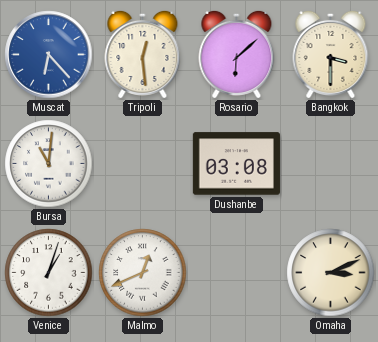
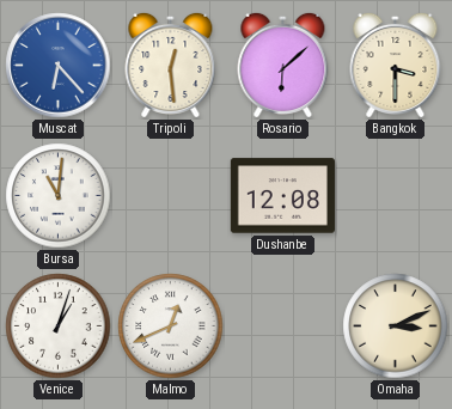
Dushanbe: 03:08 -> 12:08 (282, 196)
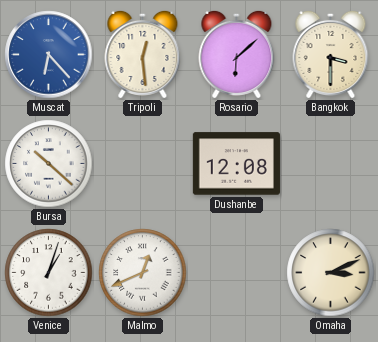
Bursa: 11:01 -> 10:22 (49, 164)
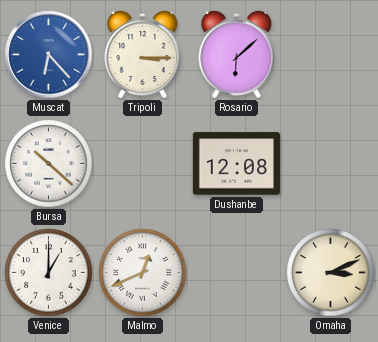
Tripoli: 12:29 -> 3:15 (143, 54)
Bangkok: 3:30 -> none (331, 54)
Venice: 1:03 -> 1:00 (49, 273)
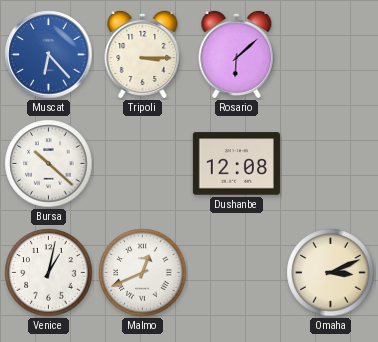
Venice: 1:00 -> 1:02 (49, 273)
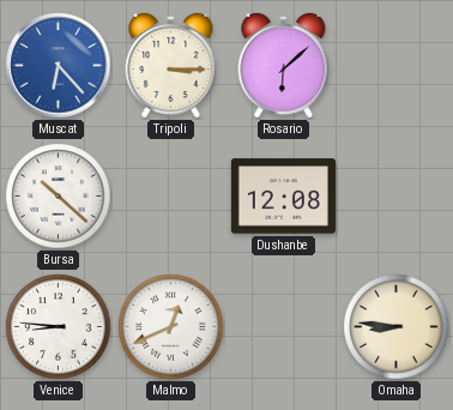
Venice: 1:02 -> 8:46 (59, 327)
Omaha: 3:11 -> 8:46 (397, 327)
